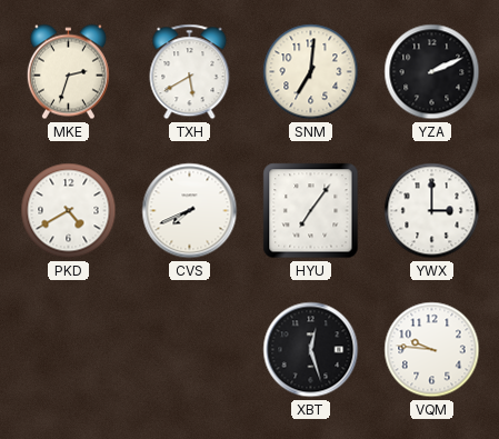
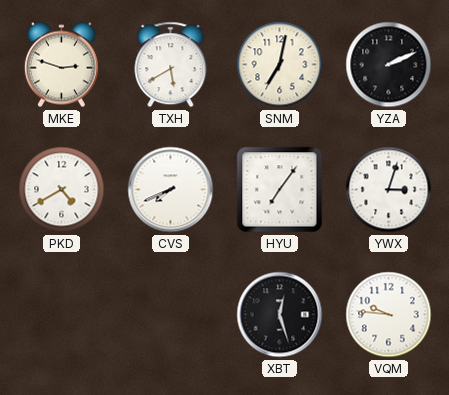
MKE: 2:33 -> 2:48 (61, 65)
SNM: 7:01 -> 7:02 (280, 65)
YWX: 3:00 -> 3:03 (389, 190)
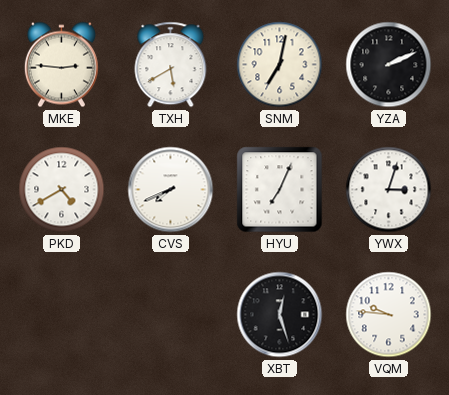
MKE: 2:48 -> 2:46 (61, 65)
HYU: 7:06 -> 7:04 (280, 190)
